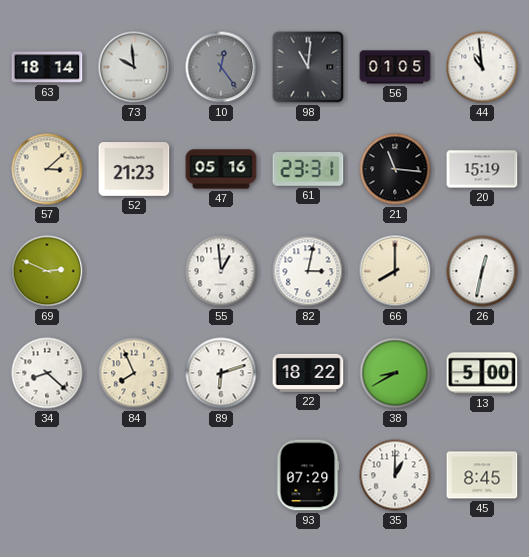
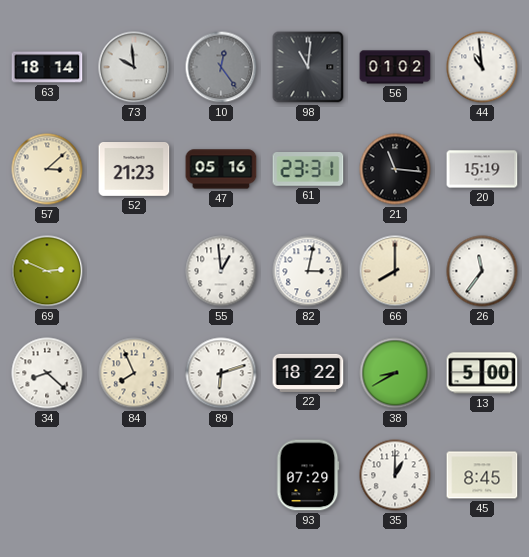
56: 01:05 -> 01:02 (395, 67)
26: 12:32 -> 11:36 (482, 271)
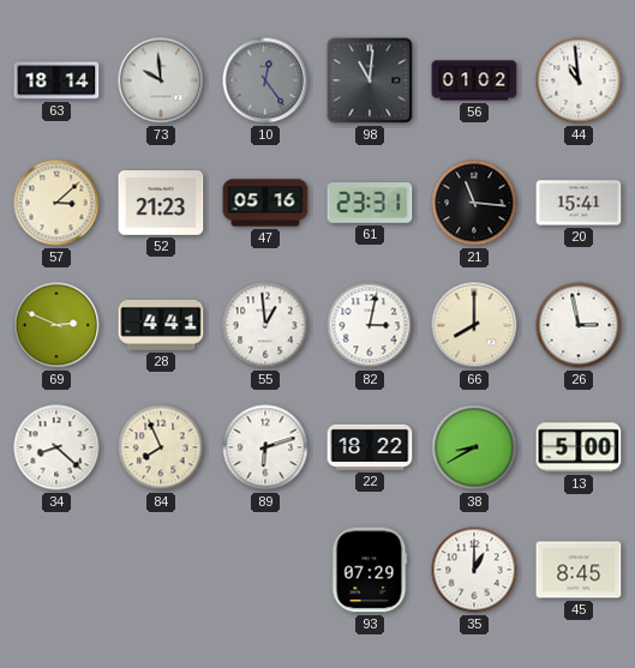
20: 15:19 -> 15:41 (579, 203)
28: none -> 4:41 (161, 325)
26: 11:36 -> 2:58 (579, 325)
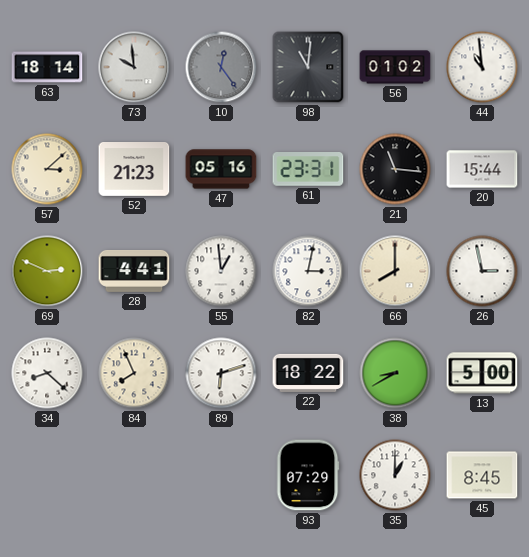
20: 15:41 -> 15:44 (482, 169)
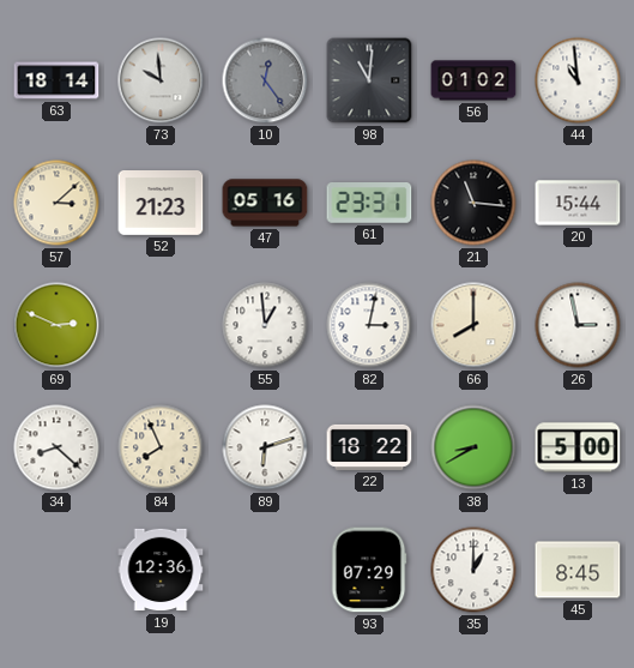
28: 4:41 -> none (134, 271)
19: none -> 12:36 (161, 570)
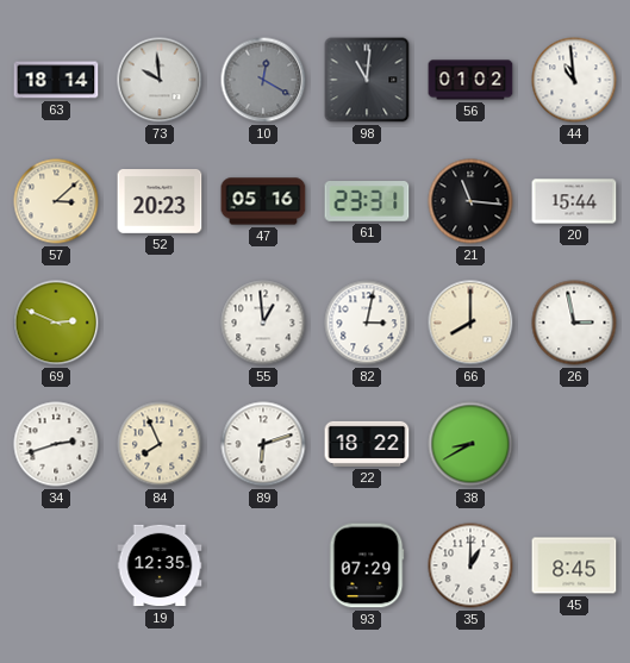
10: 12:24 -> 12:20 (263, 80)
52: 21:23 -> 20:23 (160, 202)
34: 8:22 -> 2:42 (56, 444)
13: 5:00 -> none (578, 447)
19: 12:36 -> 12:35 (160, 565)
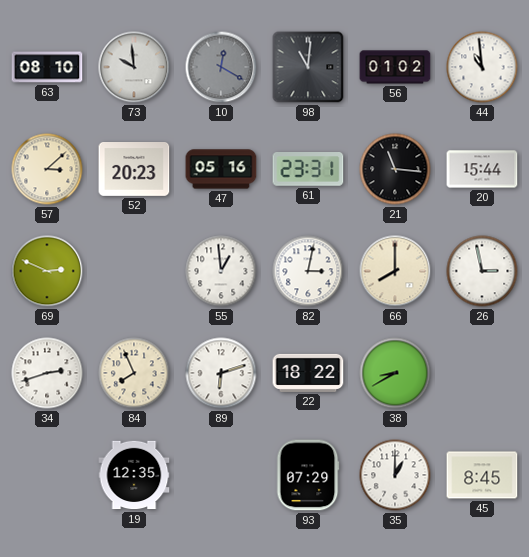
63: 18:14 -> 08:10 (47, 67)
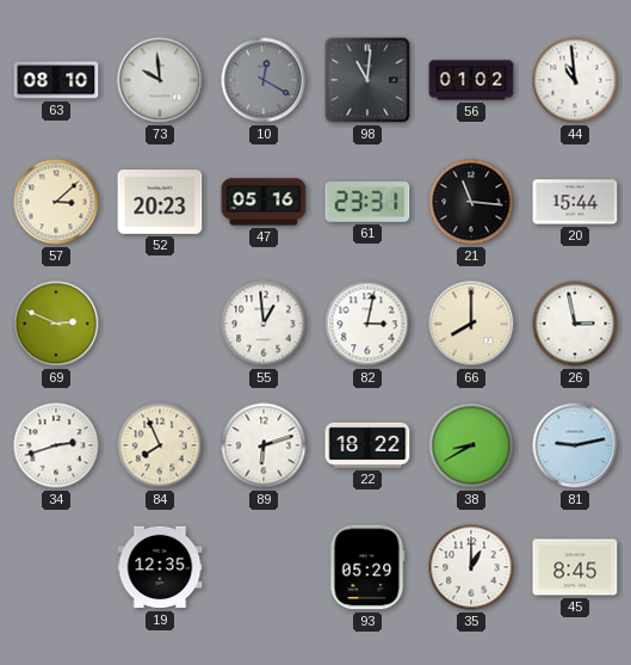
81: none -> 9:13 (575, 445)
93: 07:29 -> 05:29 (367, 567)
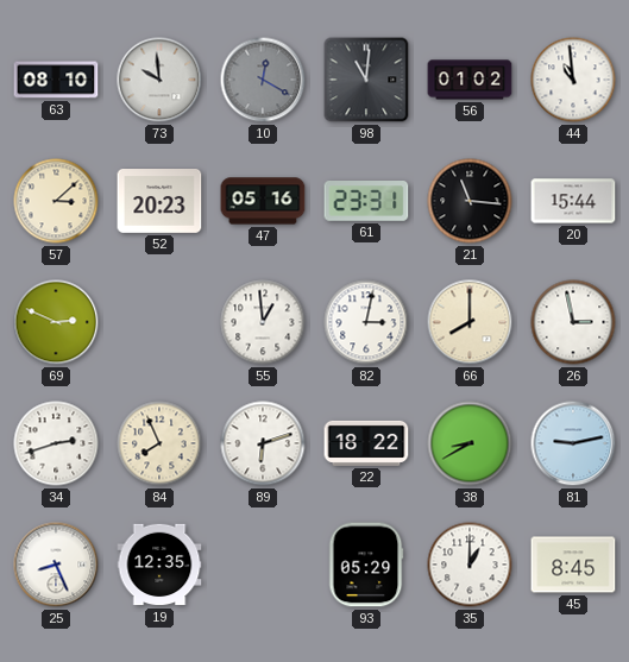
25: none -> 8:26 (56, 565)
